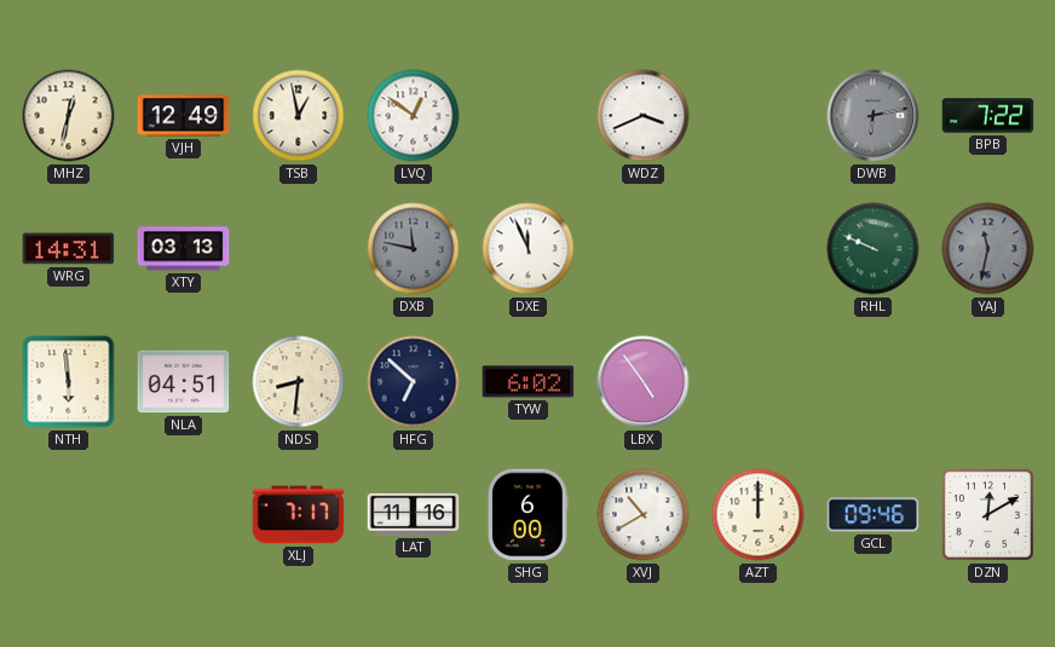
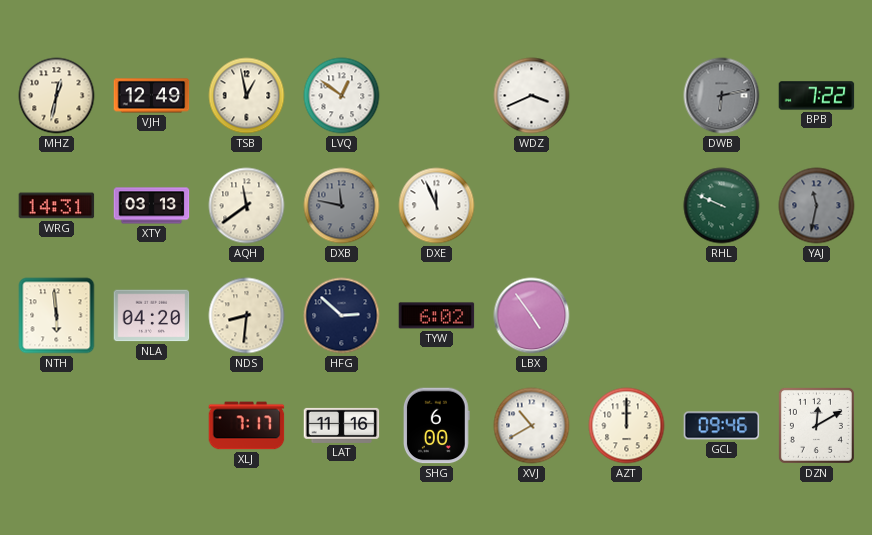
AQH: none -> 11:39 (247, 206)
NLA: 04:51 -> 04:20 (152, 316)
HFG: 6:52 -> 2:52 (342, 316)
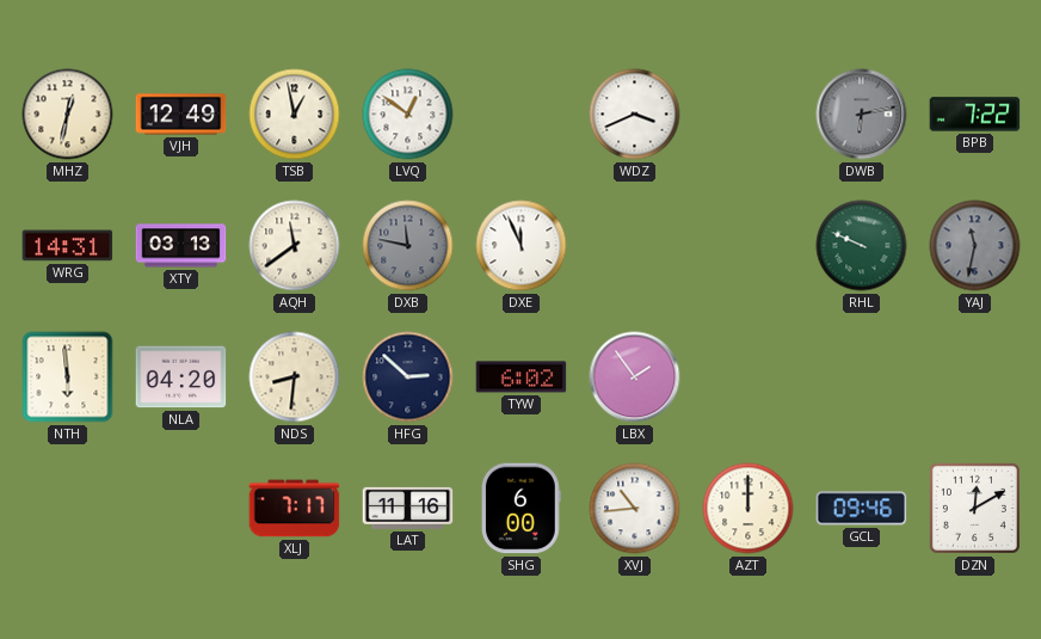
LBX: 4:54 -> 1:54 (635, 377)
XVJ: 10:40 -> 10:44 (635, 509)
